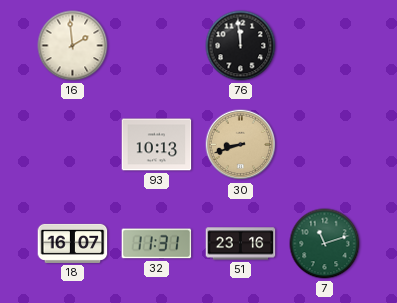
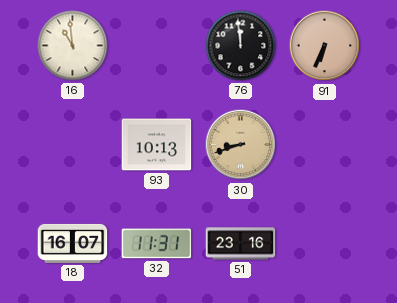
16: 1:59 -> 10:59 (73, 46)
91: none -> 6:34 (325, 46)
7: 11:12 -> none (325, 244)
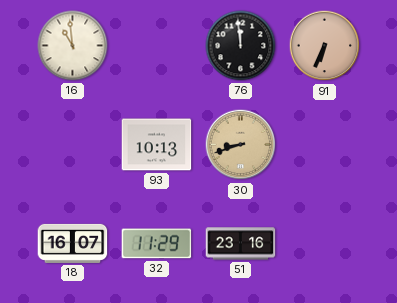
32: 11:31 -> 11:29 (157, 244)
